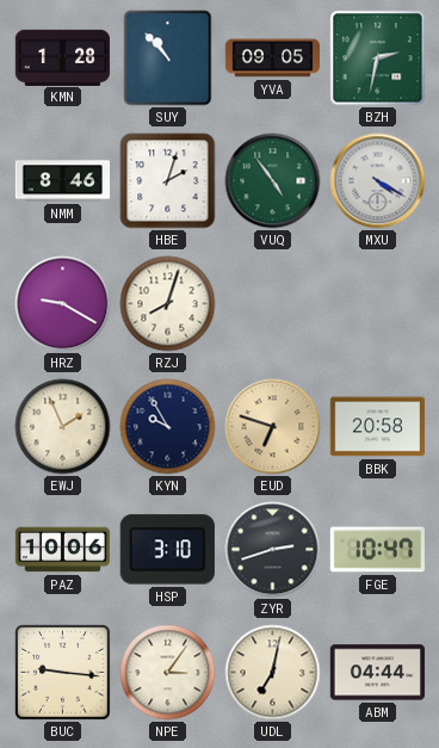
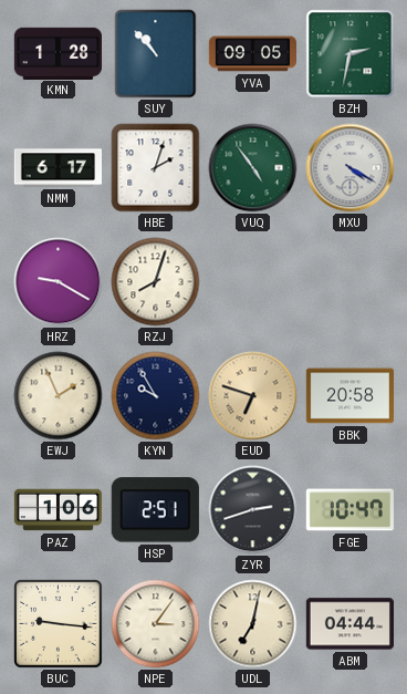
NMM: 8:46 -> 6:17 (58, 168)
PAZ: 10:06 -> 1:06 (58, 510)
HSP: 3:10 -> 2:51 (155, 510)
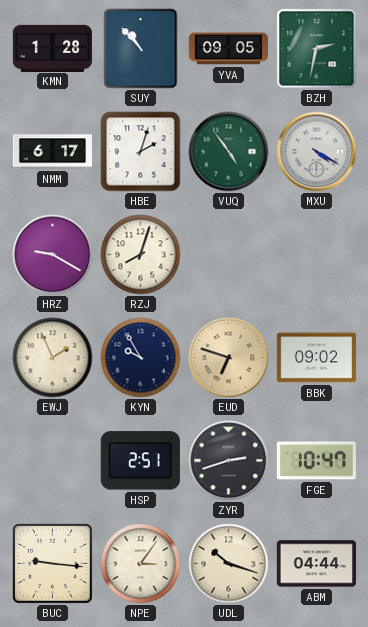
BBK: 20:58 -> 09:02 (316, 358)
PAZ: 1:06 -> none (58, 510)
UDL: 7:02 -> 10:18 (229, 564)
